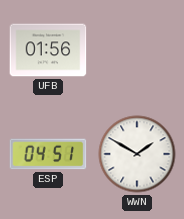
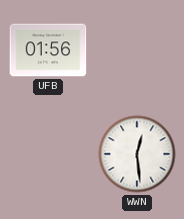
ESP: 04:51 -> none (48, 154)
WWN: 1:50 -> 12:29 (137, 154)
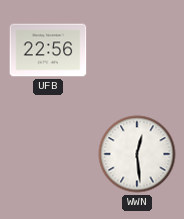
UFB: 01:56 -> 22:56 (48, 50)
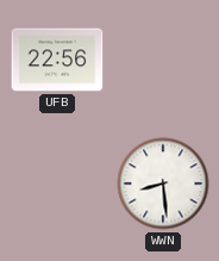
WWN: 12:29 -> 8:29 (163, 184)
